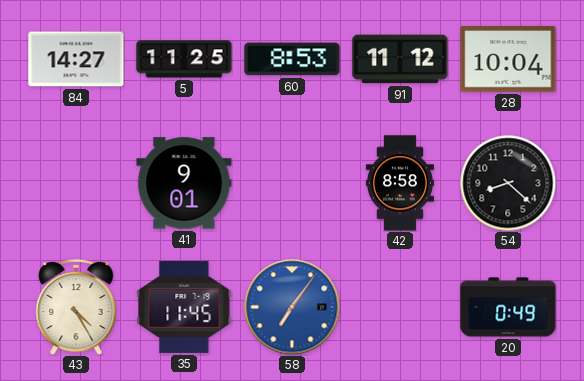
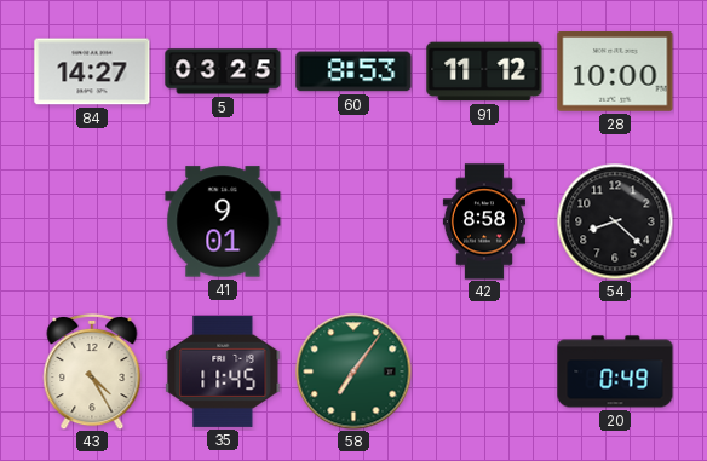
5: 11:25 -> 03:25 (223, 71)
28: 10:04 -> 10:00 (615, 73)
58 dial: blue -> green (353, 371)
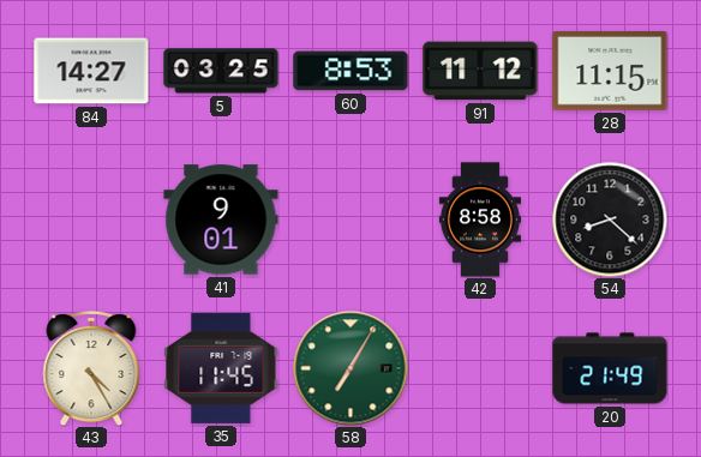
28: 10:00 -> 11:15 (610, 72)
58: 7:06 -> 7:05 (350, 368)
20: 0:49 -> 21:49 (610, 368)
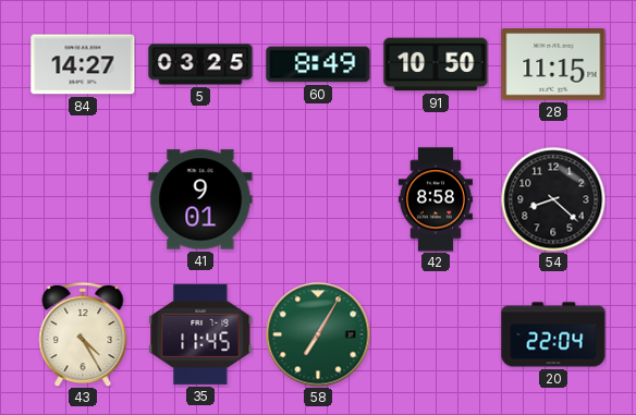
60: 8:53 -> 8:49 (318, 64)
91: 11:12 -> 10:50 (436, 64)
20: 21:49 -> 22:04 (553, 334)
